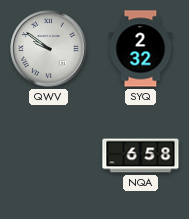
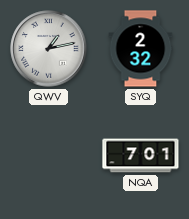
QWV: 9:51 -> 1:13 (49, 49)
NQA: 6:58 -> 7:01 (141, 156)
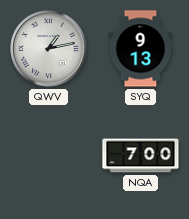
SYQ: 2:32 -> 9:13 (141, 49)
NQA: 7:01 -> 7:00 (141, 156)
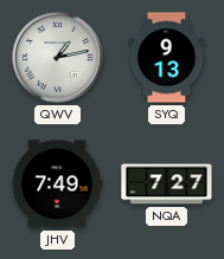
JHV: none -> 7:49 (57, 184)
NQA: 7:00 -> 7:27 (167, 184)
